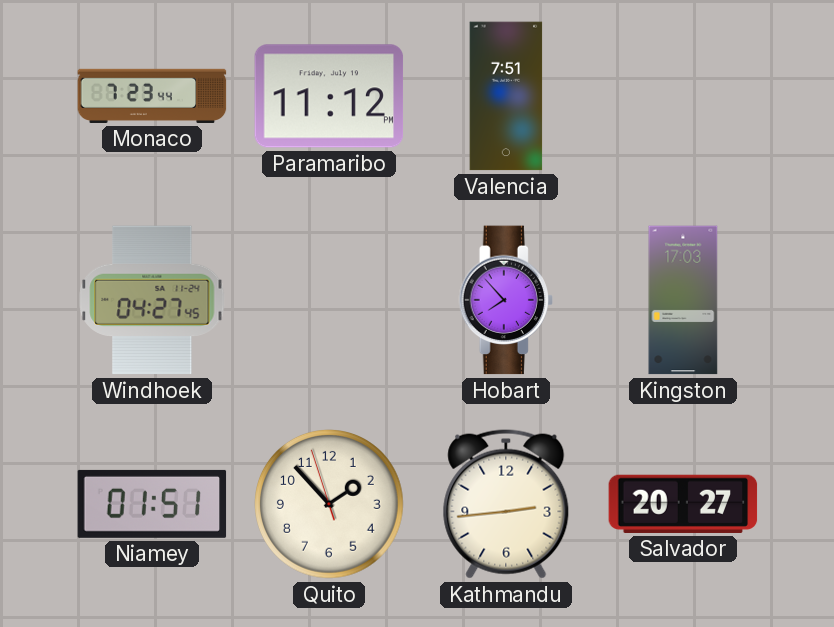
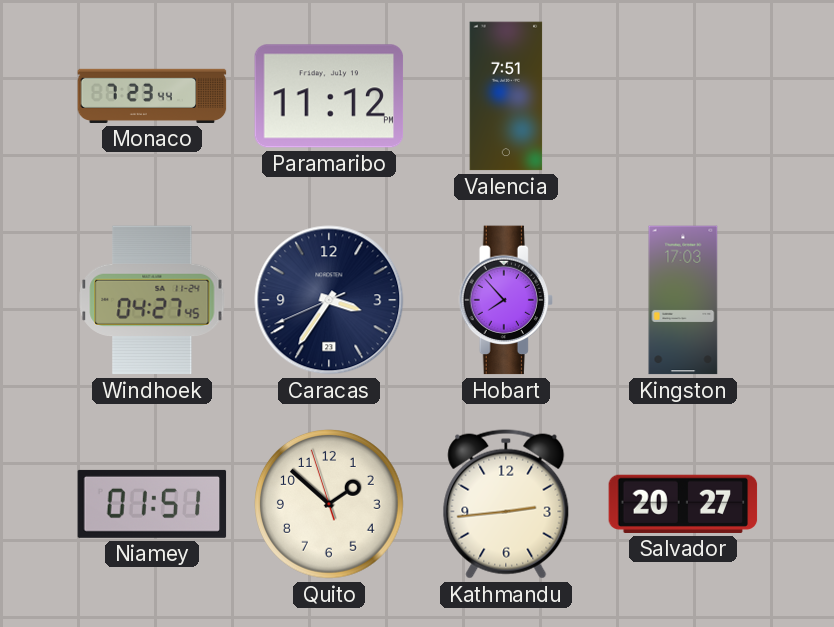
Caracas: none -> 3:35 (329, 300)
Quito: 1:52 -> 1:51 (330, 505)
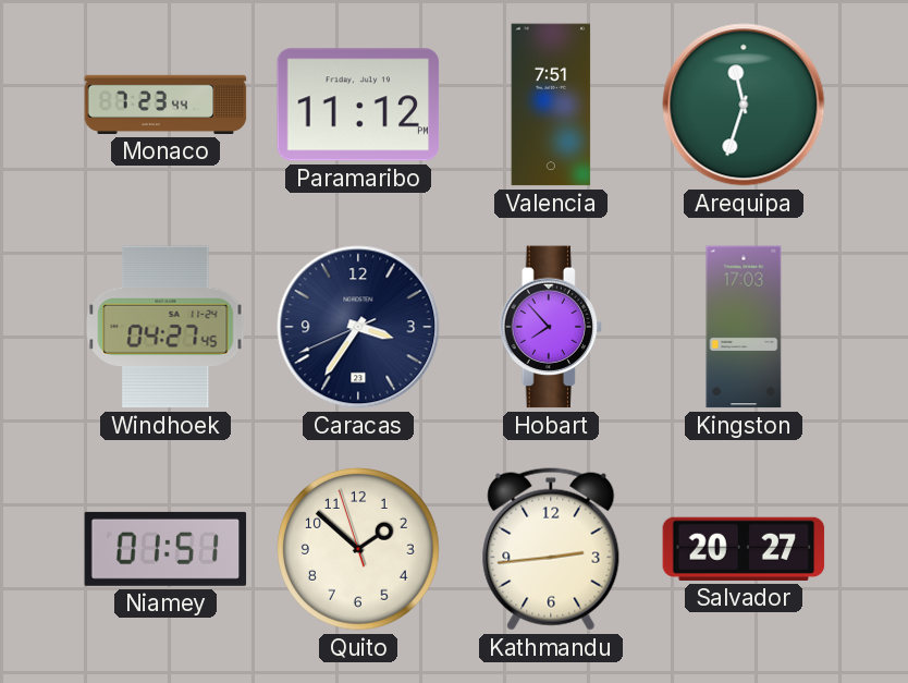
Arequipa: none -> 11:33 (744, 105)
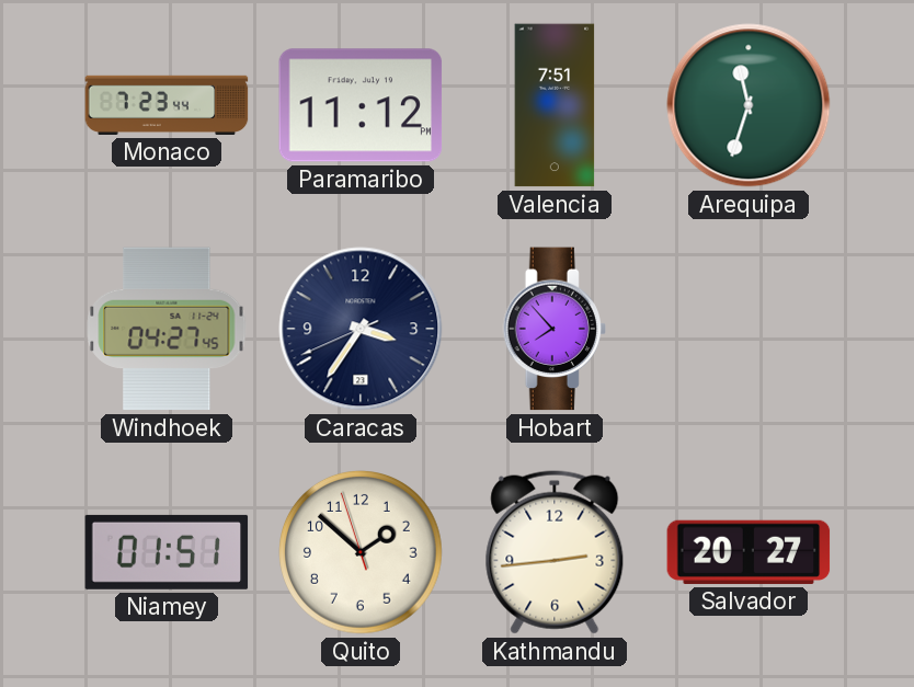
Kingston: 17:03 -> none (744, 327)
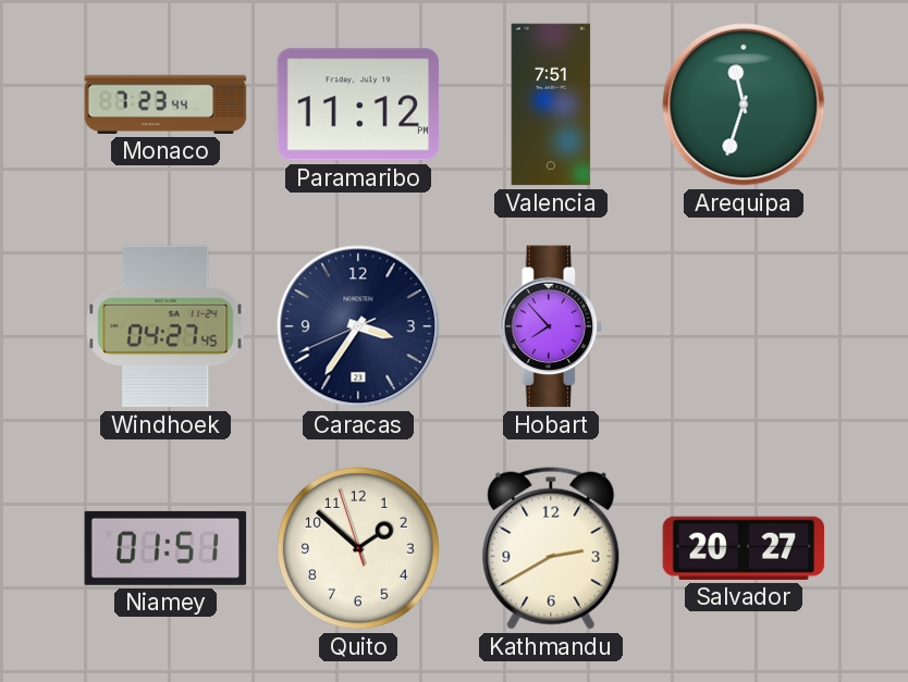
Kathmandu: 2:44 -> 2:40 (551, 548)
